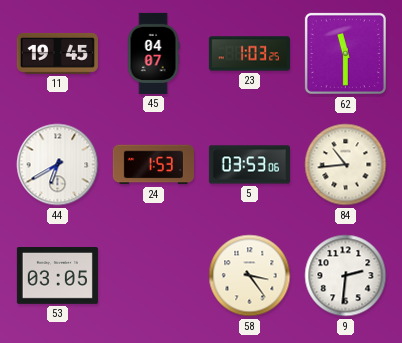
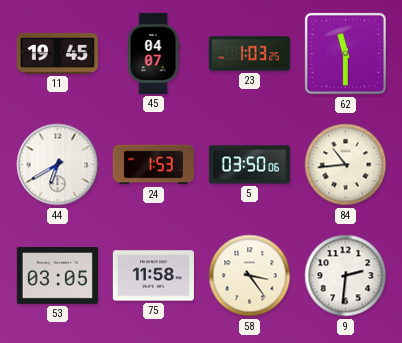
5: 03:53 -> 03:50 (249, 165)
75: none -> 11:58 (153, 276)
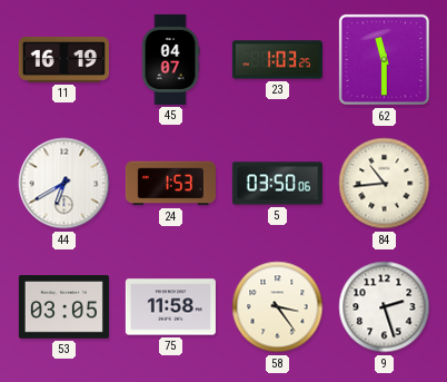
11: 19:45 -> 16:19 (63, 59)
9: 2:31 -> 2:27 (385, 307)
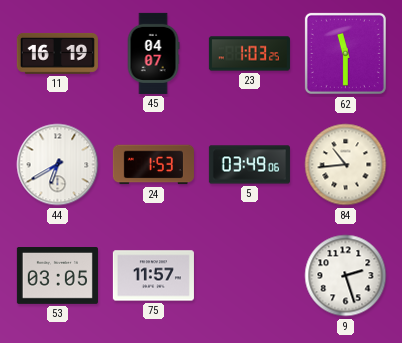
5: 03:50 -> 03:49 (249, 165)
75: 11:58 -> 11:57 (153, 276)
58: 3:24 -> none (278, 307)
